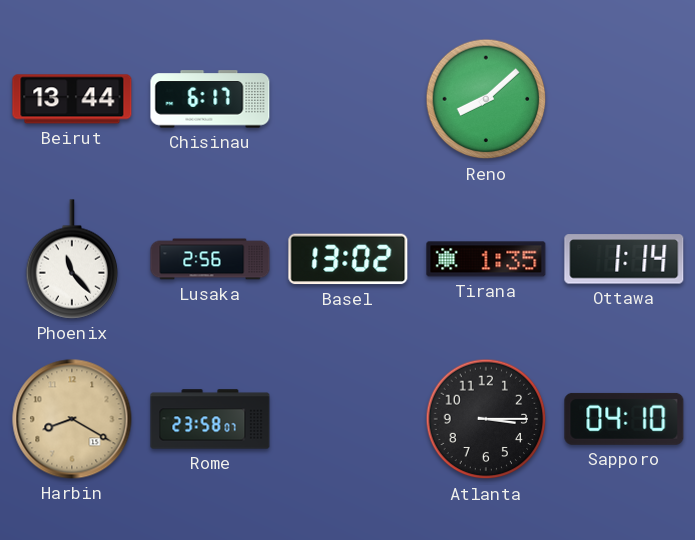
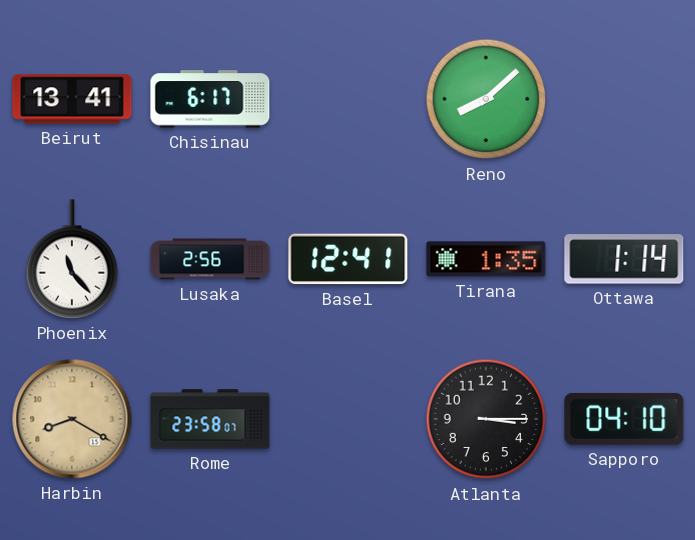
Beirut: 13:44 -> 13:41 (72, 99)
Basel: 13:02 -> 12:41 (348, 259)
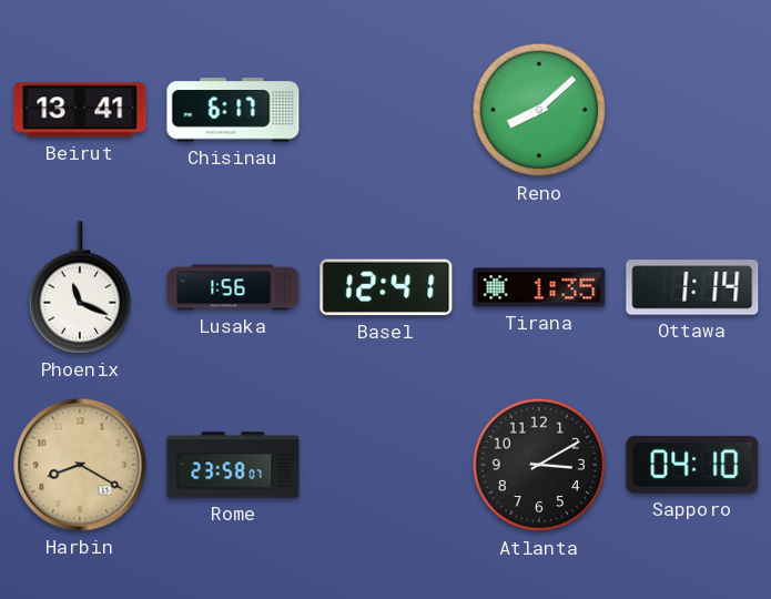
Phoenix: 11:23 -> 11:19 (80, 287)
Lusaka: 2:56 -> 1:56 (233, 287)
Atlanta: 3:15 -> 3:10 (539, 465)
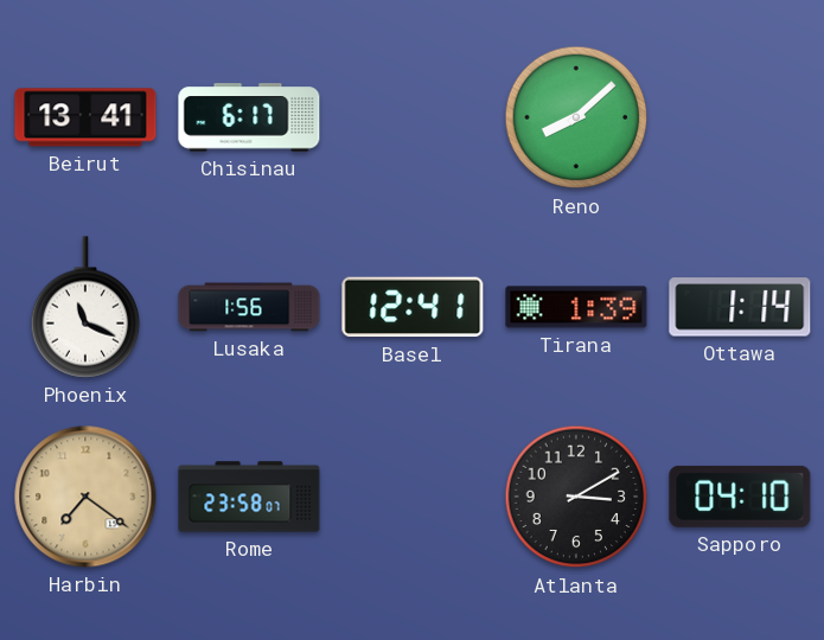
Tirana: 1:35 -> 1:39 (576, 307)
Harbin: 8:20 -> 7:21 (85, 497)
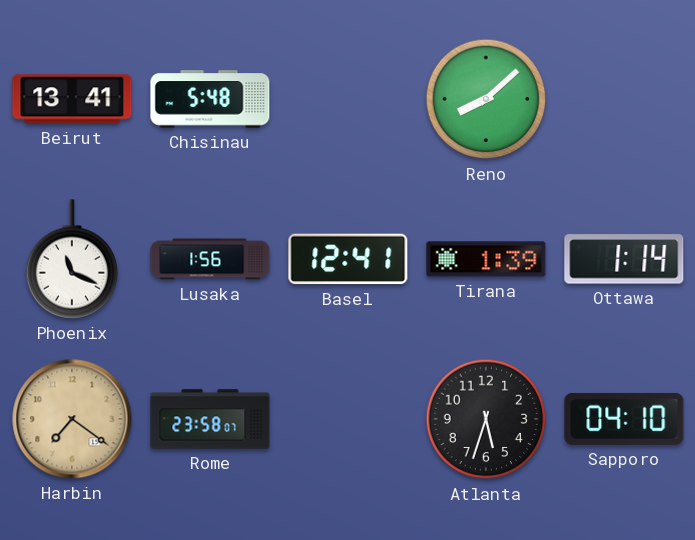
Chisinau: 6:17 -> 5:48 (210, 99)
Atlanta: 3:10 -> 5:33 (486, 419)
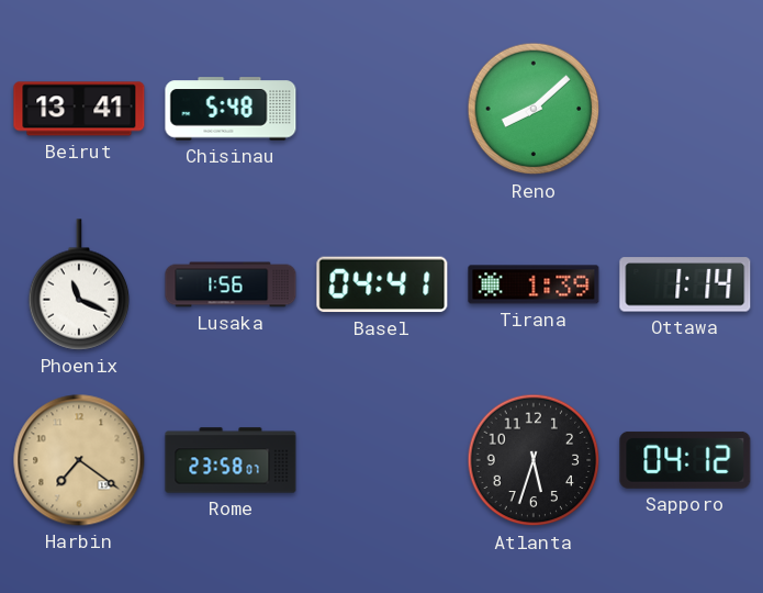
Basel: 12:41 -> 04:41 (382, 284)
Sapporo: 04:10 -> 04:12 (685, 460)
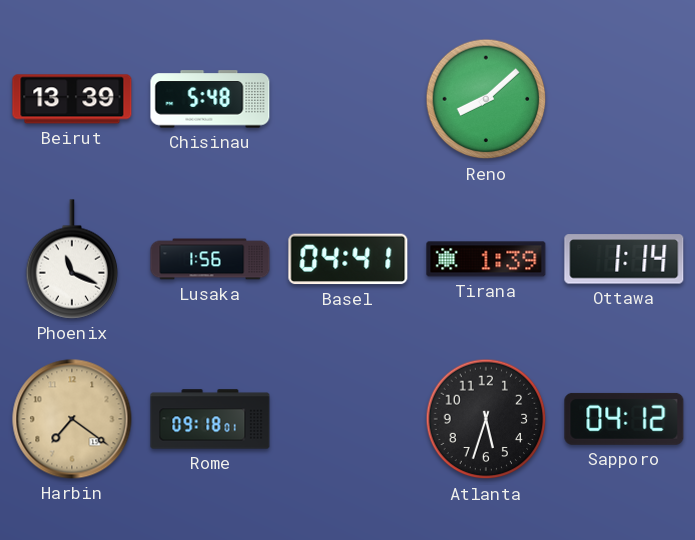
Beirut: 13:41 -> 13:39 (72, 99)
Rome: 23:58 -> 09:18 (210, 419)
